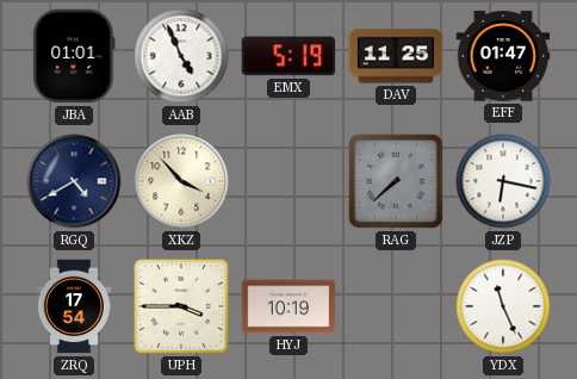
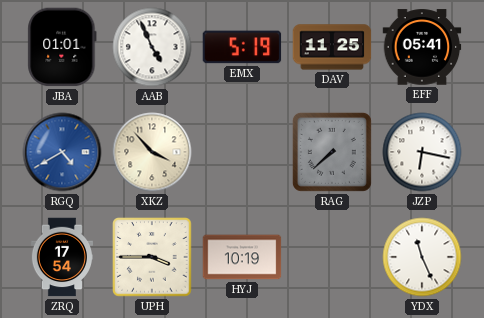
EFF: 01:47 -> 05:41 (422, 47)
RGQ dial: navy -> blue (62, 152)
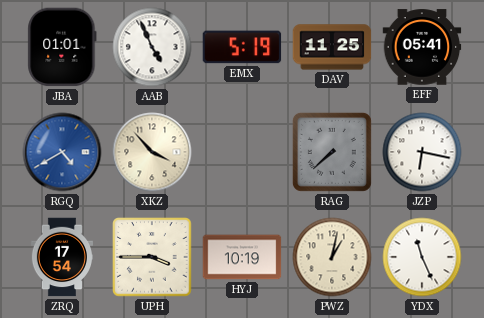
PWZ: none -> 1:02 (332, 257)
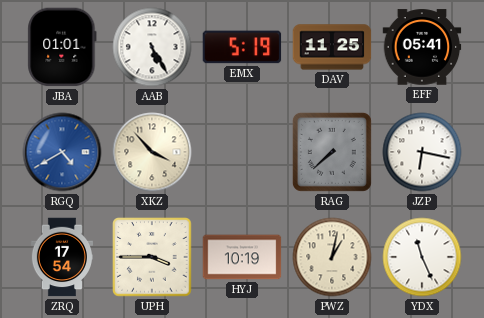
AAB: 4:56 -> 5:25 (152, 47)
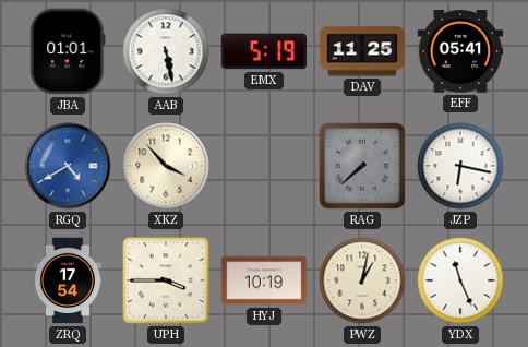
AAB: 5:25 -> 5:28 (166, 51)
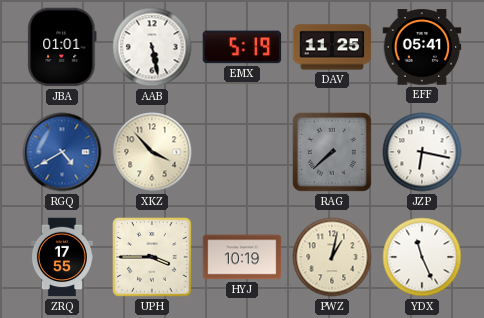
ZRQ: 17:54 -> 17:55 (61, 257)
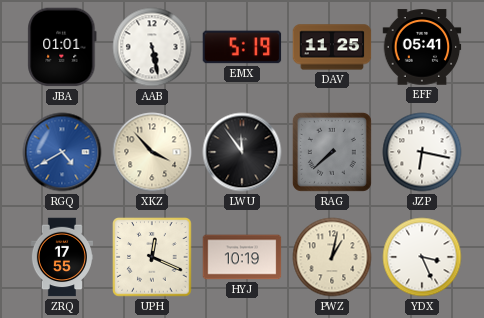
LWU: none -> 11:54 (242, 152)
UPH: 3:45 -> 12:19 (152, 257)
YDX: 11:26 -> 3:26 (422, 257)
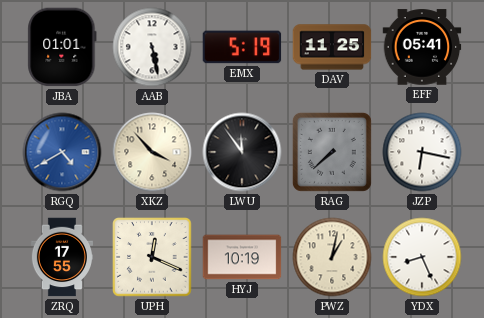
YDX: 3:26 -> 8:26 (422, 257)
